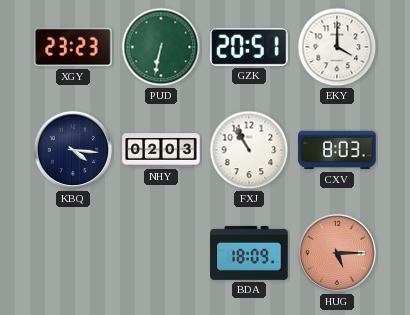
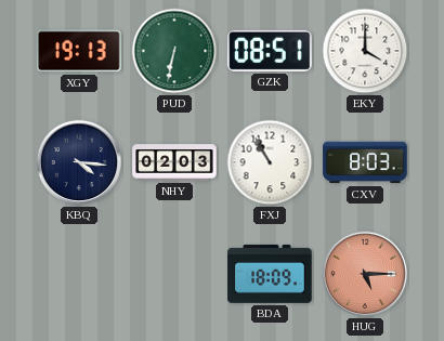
XGY: 23:23 -> 19:13 (79, 51)
GZK: 20:51 -> 08:51 (270, 51)
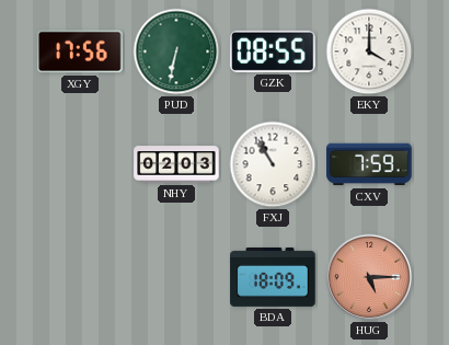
XGY: 19:13 -> 17:56 (80, 51)
GZK: 08:51 -> 08:55 (273, 51)
KBQ: 4:16 -> none (79, 162)
CXV: 8:03 -> 7:59 (369, 164)
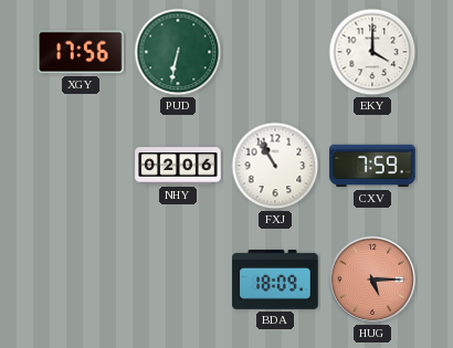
GZK: 08:55 -> none (273, 51)
NHY: 02:03 -> 02:06 (178, 166)
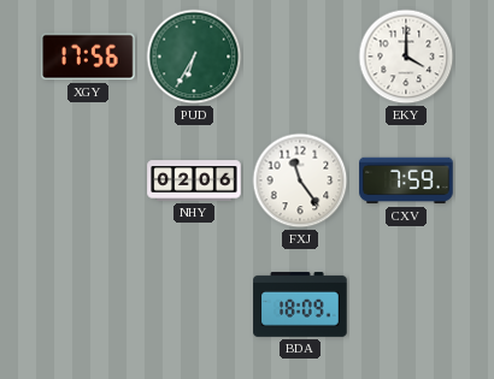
PUD: 6:32 -> 6:35 (194, 57)
FXJ: 10:55 -> 11:24 (300, 180)
HUG: 5:15 -> none (372, 280)
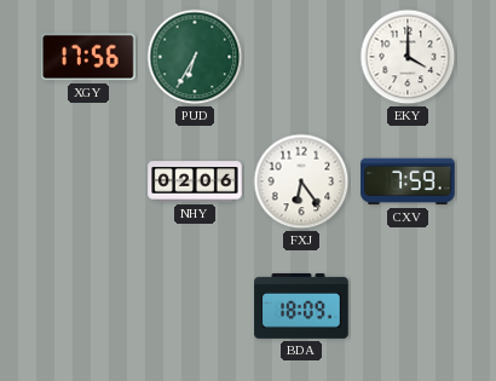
FXJ: 11:24 -> 6:24 (301, 181)
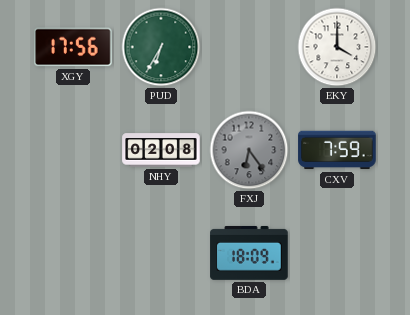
NHY: 02:06 -> 02:08 (161, 150)
FXJ dial: white -> grey (249, 150)
